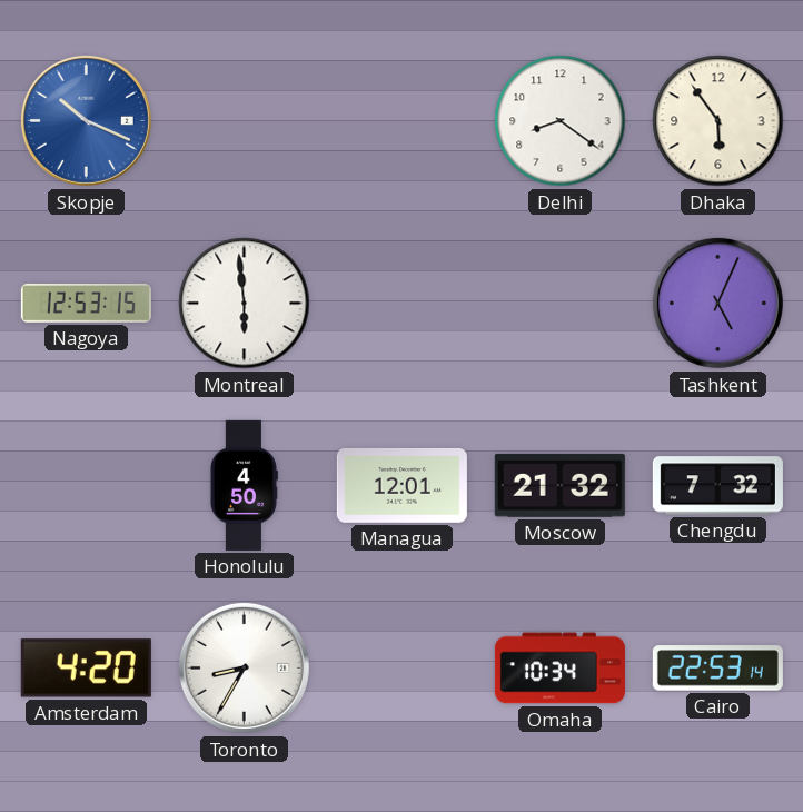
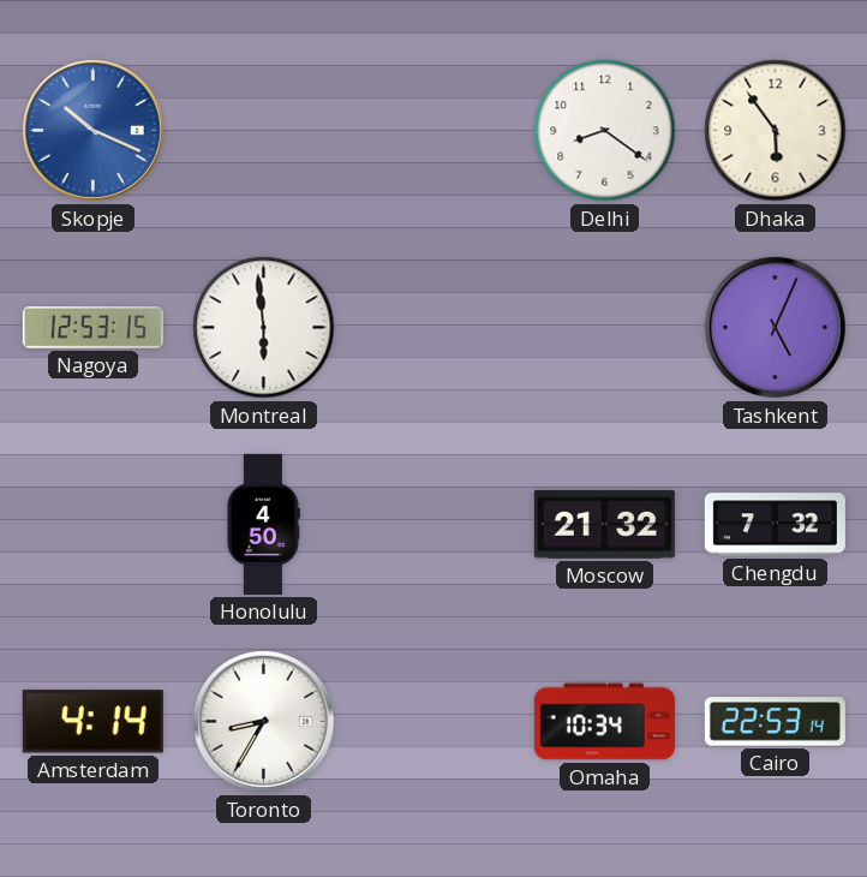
Managua: 12:01 -> none (401, 485)
Amsterdam: 4:20 -> 4:14 (92, 722)
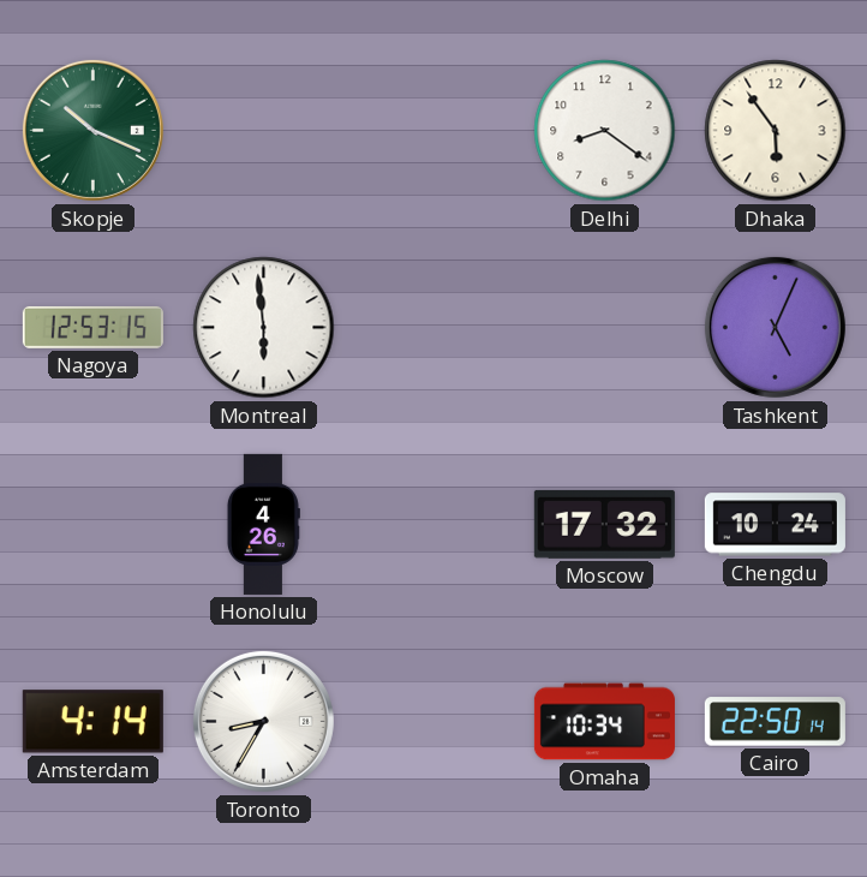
Skopje dial: blue -> green (92, 130)
Honolulu: 4:50 -> 4:26 (263, 524)
Moscow: 21:32 -> 17:32 (604, 524)
Chengdu: 7:32 -> 10:24 (775, 525)
Cairo: 22:53 -> 22:50 (775, 722)
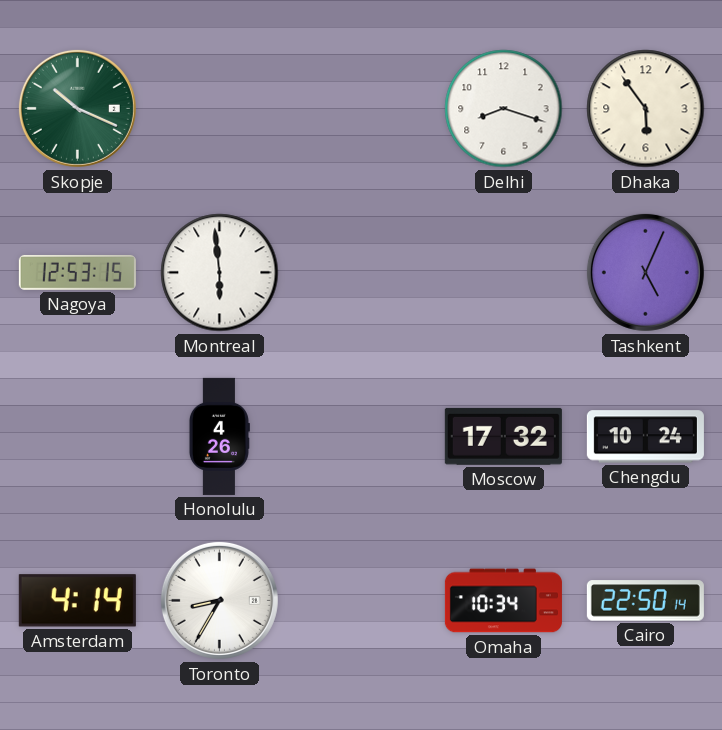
Delhi: 8:21 -> 8:18 (504, 109)
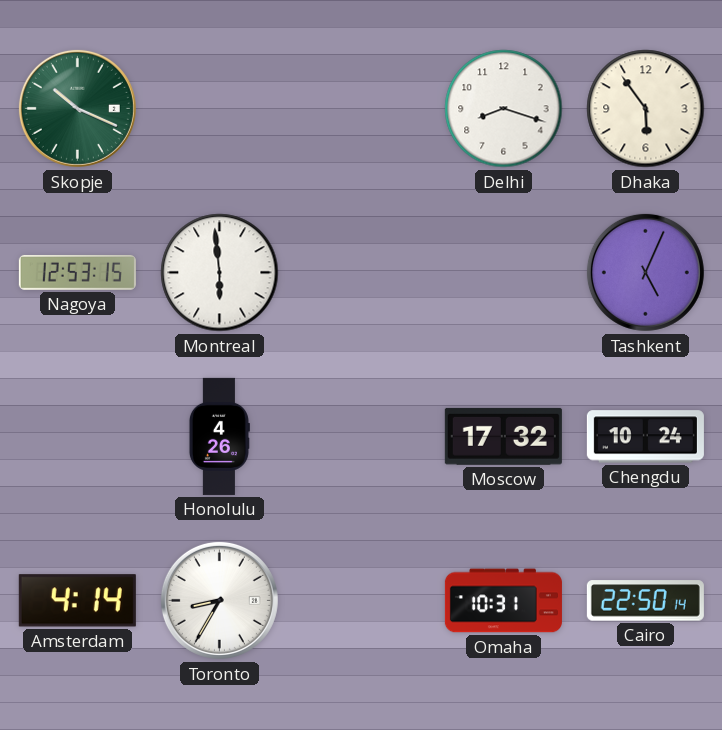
Omaha: 10:34 -> 10:31 (503, 601)
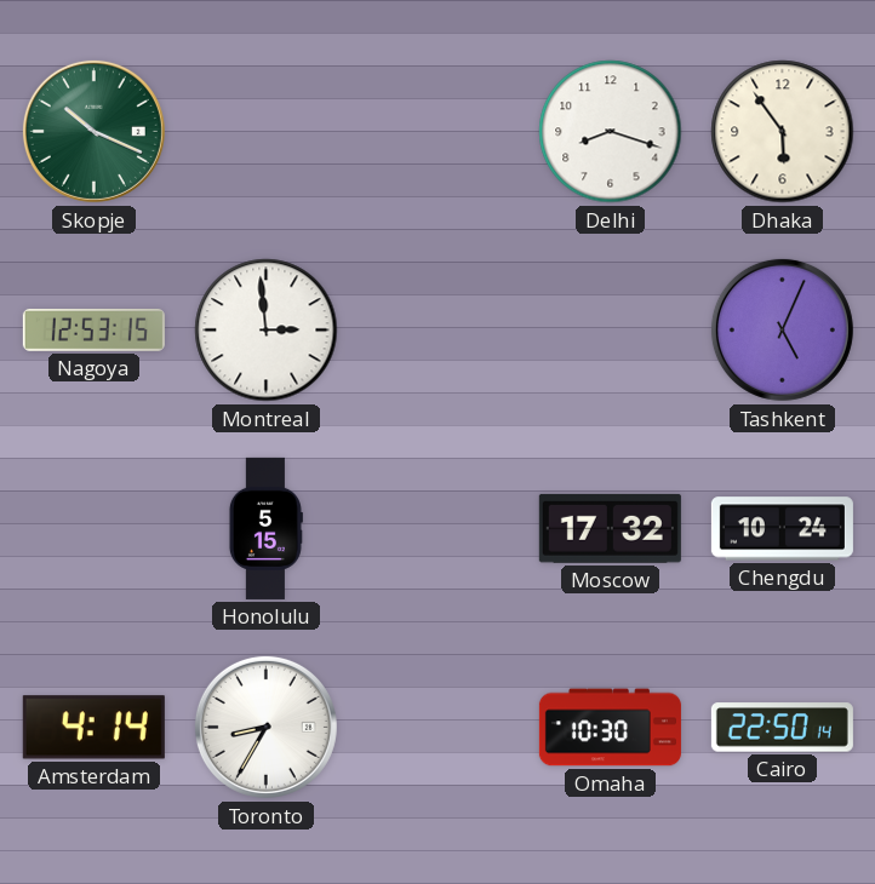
Montreal: 5:59 -> 2:59 (267, 331)
Honolulu: 4:26 -> 5:15 (265, 528)
Omaha: 10:31 -> 10:30 (610, 728)
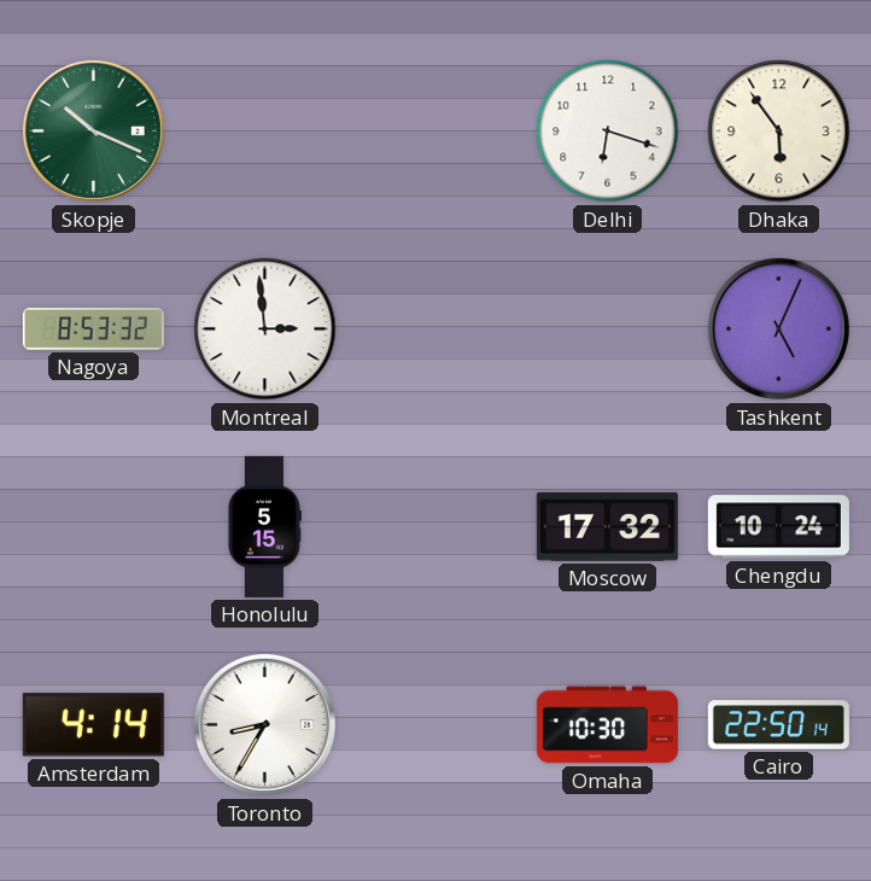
Delhi: 8:18 -> 6:18 (608, 132)
Nagoya: 12:53 -> 8:53 (93, 328)
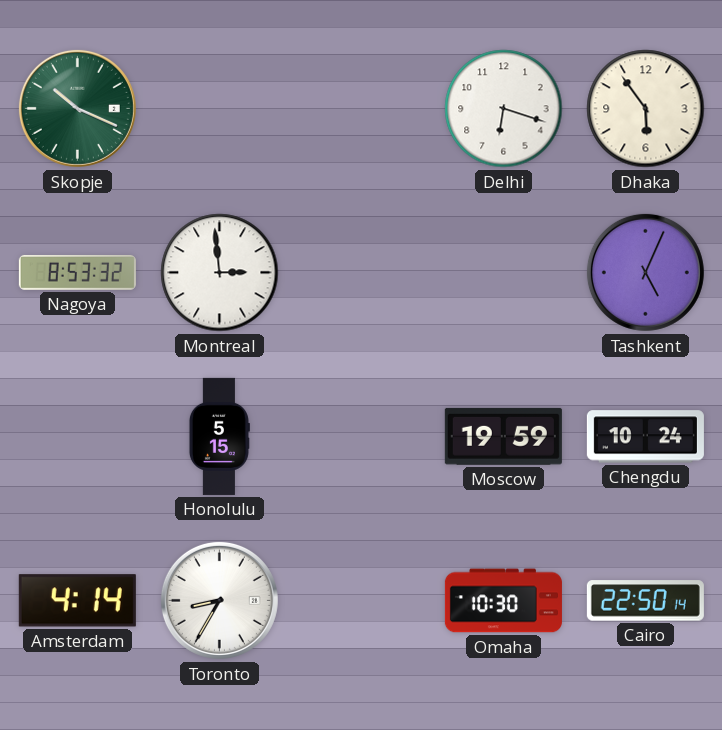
Moscow: 17:32 -> 19:59 (503, 436)
